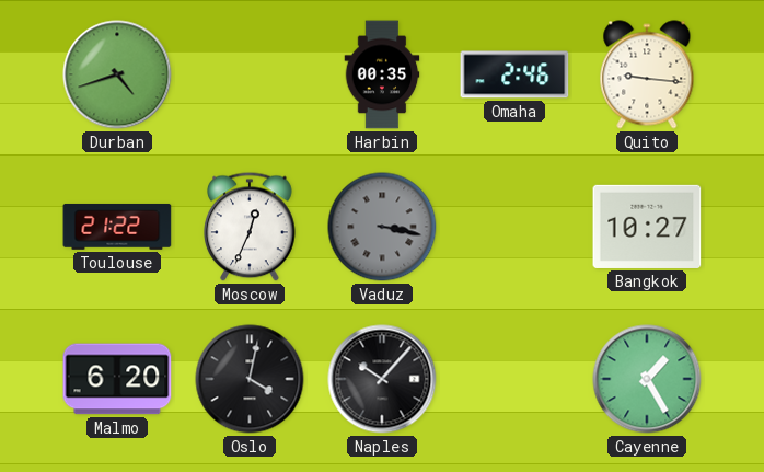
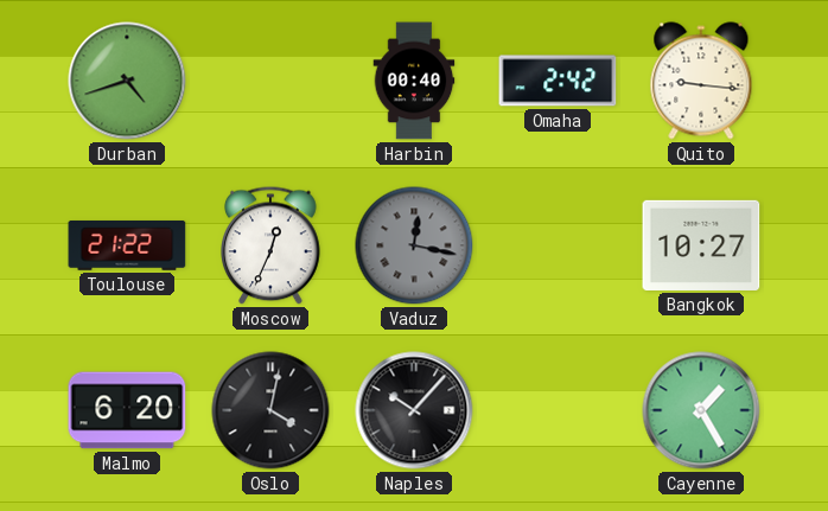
Harbin: 00:35 -> 00:40 (414, 81)
Omaha: 2:46 -> 2:42 (558, 81)
Vaduz: 3:17 -> 12:17 (414, 245)
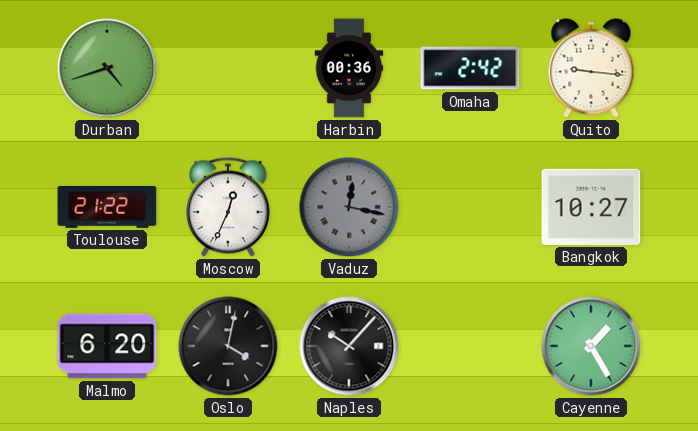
Harbin: 00:40 -> 00:36 (349, 68)
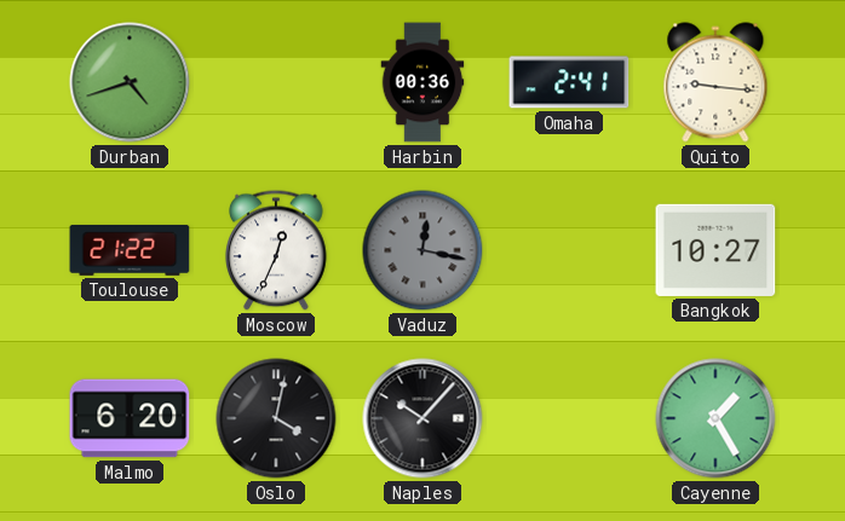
Omaha: 2:42 -> 2:41 (569, 82)
